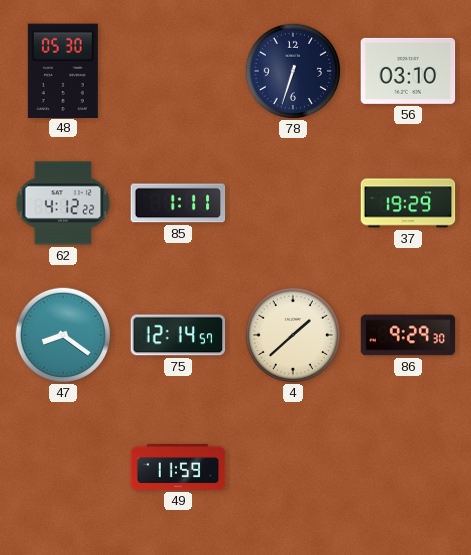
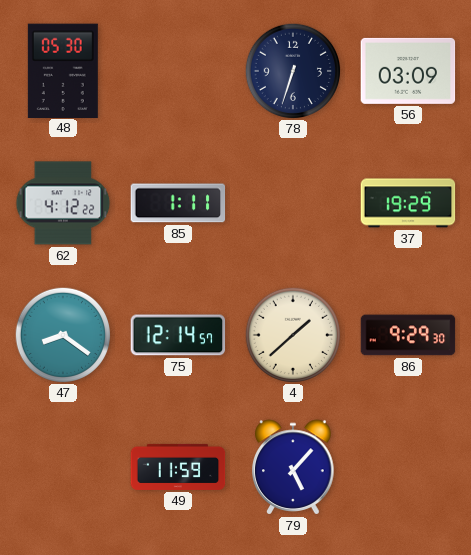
56: 03:10 -> 03:09 (408, 71)
79: none -> 5:07 (293, 467)
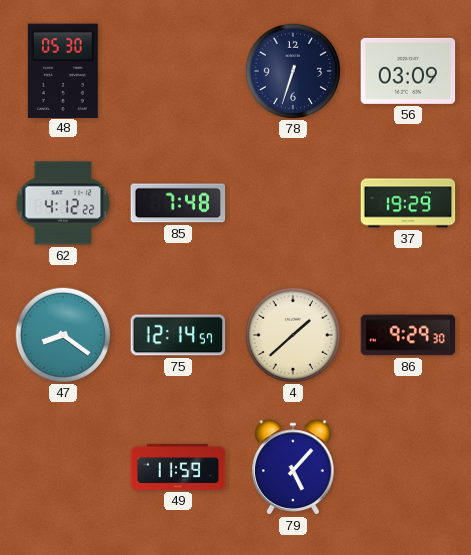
85: 1:11 -> 7:48 (178, 203)
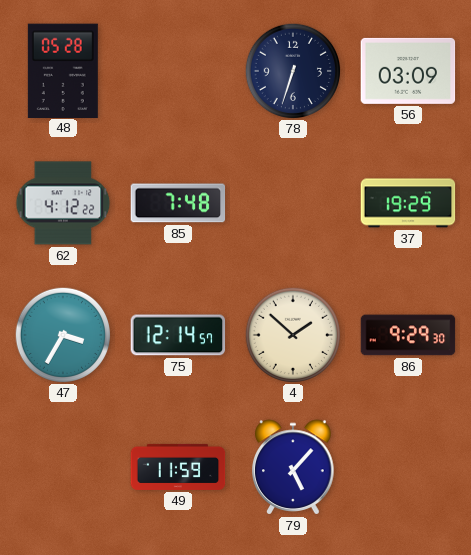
48: 05:30 -> 05:28 (63, 70)
47: 8:21 -> 3:35 (62, 334)
4: 1:38 -> 1:52 (292, 334)
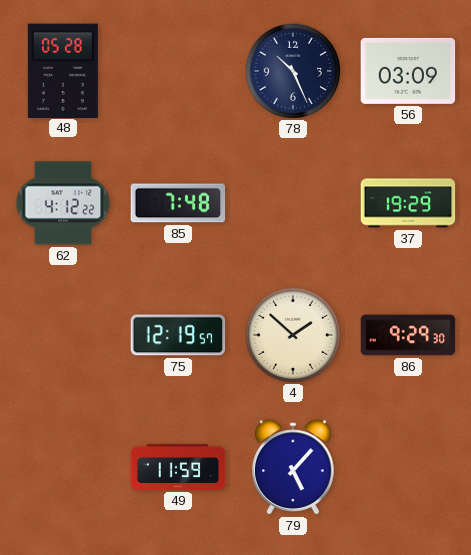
78: 6:33 -> 10:26 (292, 70)
47: 3:35 -> none (62, 334)
75: 12:14 -> 12:19 (178, 335)
